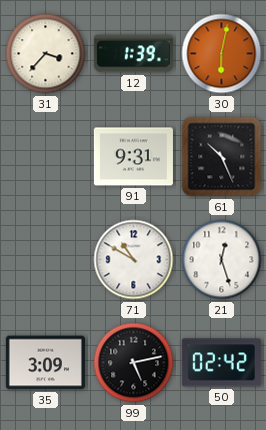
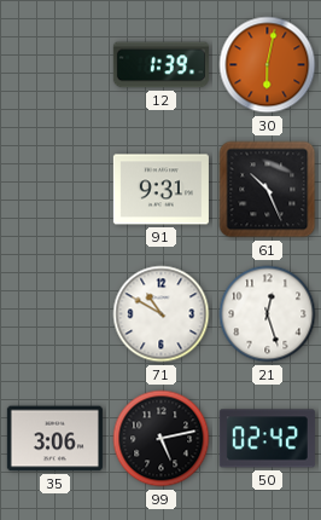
31: 3:37 -> none (46, 54)
35: 3:09 -> 3:06 (54, 439)
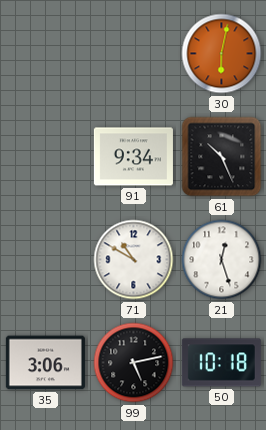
12: 1:39 -> none (160, 65)
91: 9:31 -> 9:34 (133, 157)
50: 02:42 -> 10:18 (221, 363)
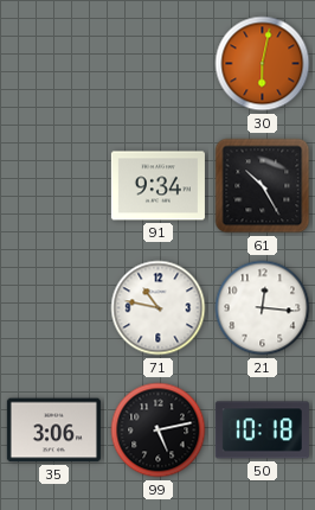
61: 10:26 -> 10:25 (263, 186)
71: 10:50 -> 10:47 (159, 308)
21: 12:27 -> 12:16 (263, 308)
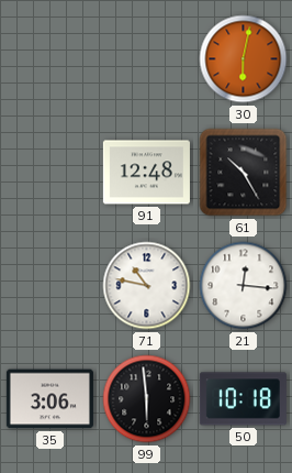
91: 9:34 -> 12:48 (146, 173)
99: 5:13 -> 5:59 (147, 399)
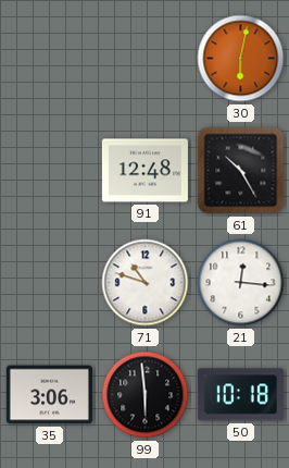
71: 10:47 -> 10:48 (146, 283)
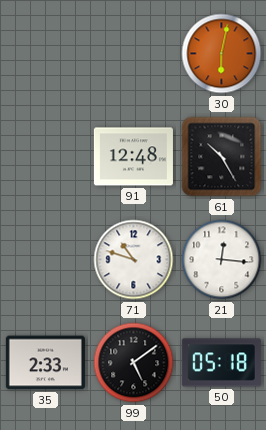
35: 3:06 -> 2:33 (45, 363)
99: 5:59 -> 5:09 (134, 363)
50: 10:18 -> 05:18 (221, 363)
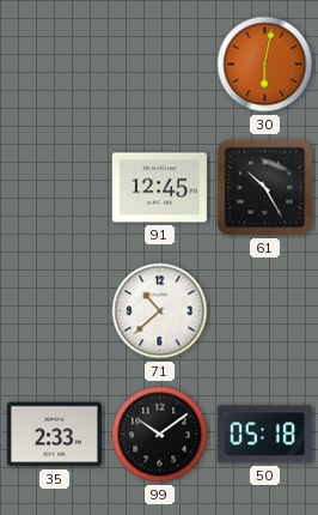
91: 12:48 -> 12:45 (159, 188)
71: 10:48 -> 10:38 (160, 311)
21: 12:16 -> none (222, 260)
99: 5:09 -> 10:09 (160, 435)
